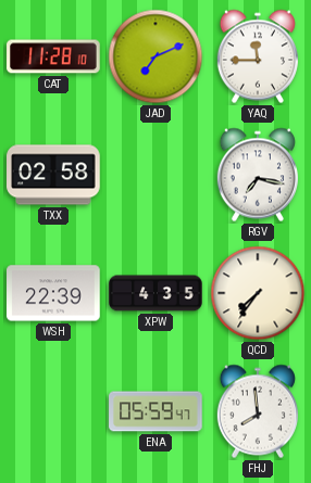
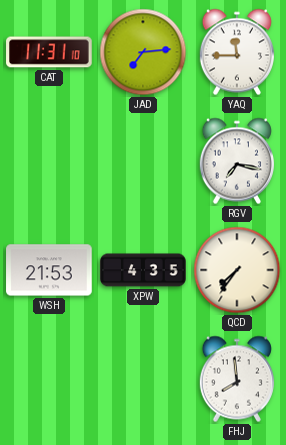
CAT: 11:28 -> 11:31 (49, 52)
JAD: 7:11 -> 7:14 (143, 52)
TXX: 02:58 -> none (53, 175)
WSH: 22:39 -> 21:53 (49, 270)
ENA: 05:59 -> none (155, 411)
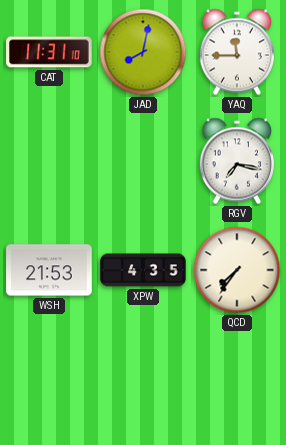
JAD: 7:14 -> 8:02 (143, 52)
FHJ: 7:59 -> none (237, 379)
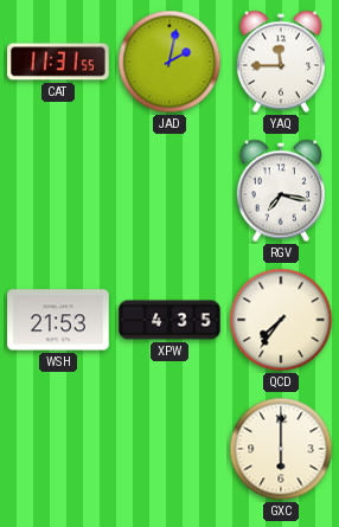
CAT: 11:31:10 -> 11:31:55 (58, 62)
JAD: 8:02 -> 2:02 (170, 62)
GXC: none -> 6:00 (281, 449)
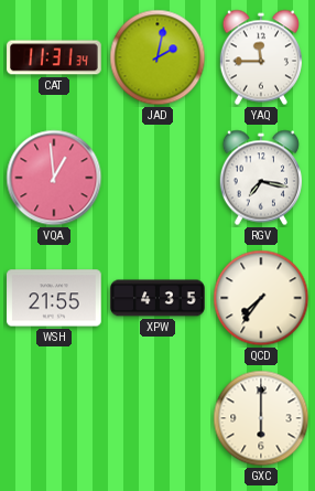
CAT: 11:31:55 -> 11:31:34 (54, 57)
VQA: none -> 12:59 (54, 178)
WSH: 21:53 -> 21:55 (54, 298)
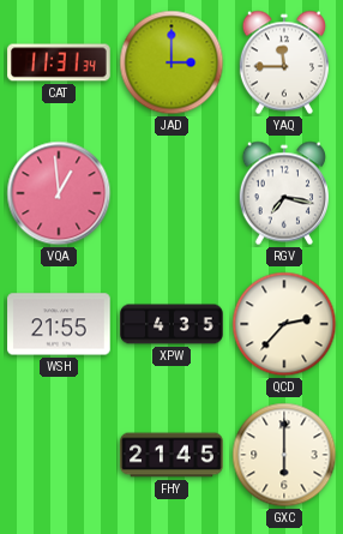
JAD: 2:02 -> 3:00 (171, 62)
QCD: 7:36 -> 2:37 (284, 324)
FHY: none -> 21:45 (171, 455)
